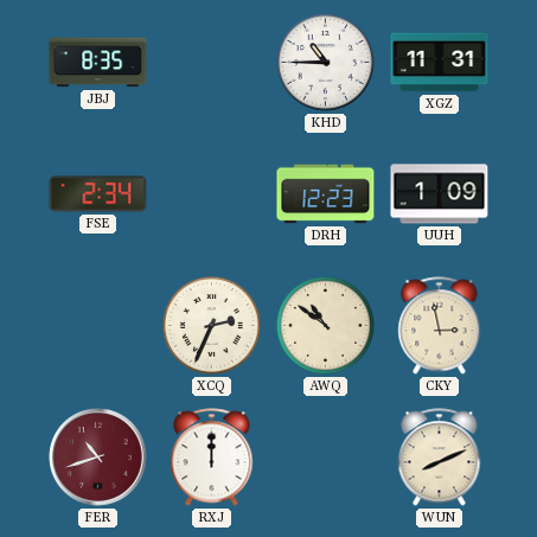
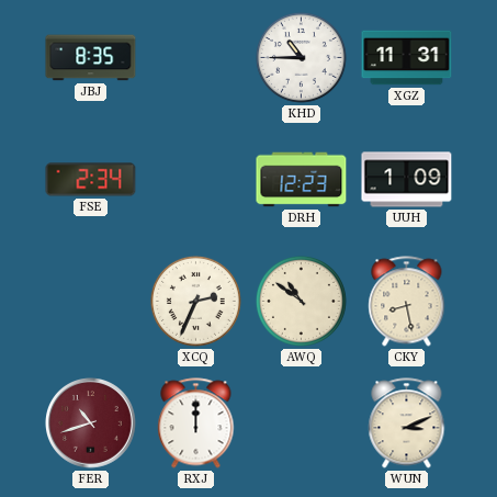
CKY: 2:58 -> 8:28 (407, 302)
WUN: 8:11 -> 3:11 (407, 423)
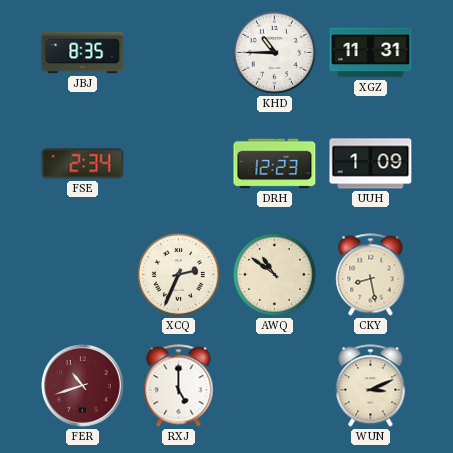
RXJ: 12:00 -> 5:00 (179, 386)
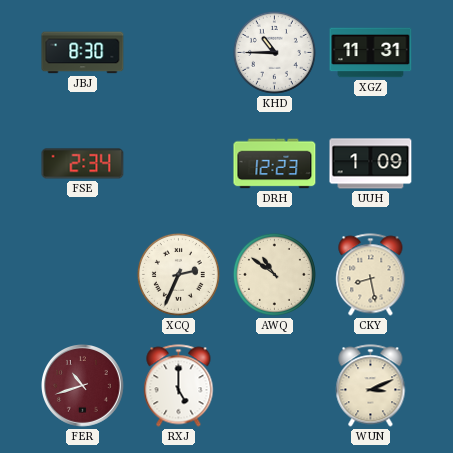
JBJ: 8:35 -> 8:30 (83, 53)
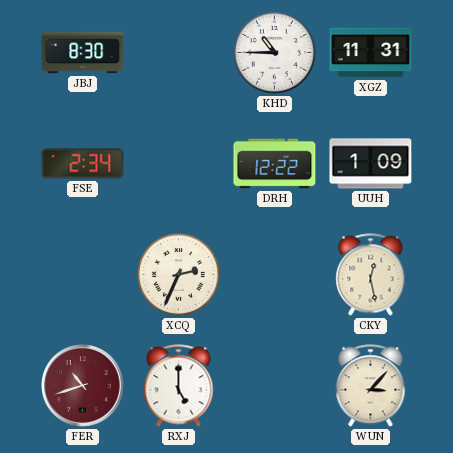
DRH: 12:23 -> 12:22 (275, 164)
AWQ: 10:51 -> none (274, 274)
CKY: 8:28 -> 12:28 (371, 275)
WUN: 3:11 -> 3:07 (371, 386)
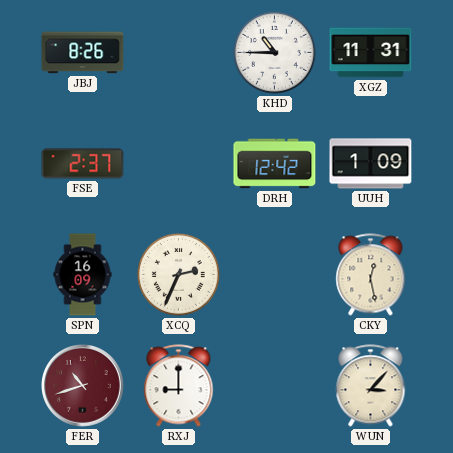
JBJ: 8:30 -> 8:26 (83, 53)
FSE: 2:34 -> 2:37 (83, 164)
DRH: 12:22 -> 12:42 (275, 164)
SPN: none -> 16:09 (83, 275)
RXJ: 5:00 -> 9:00 (179, 386)
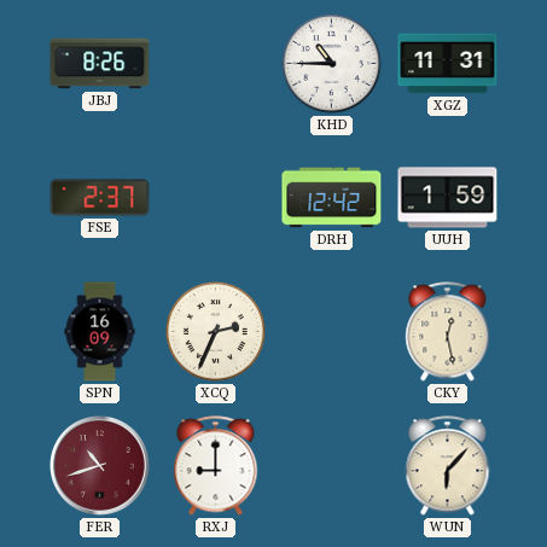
UUH: 1:09 -> 1:59 (448, 198)
WUN: 3:07 -> 6:07 (448, 466)
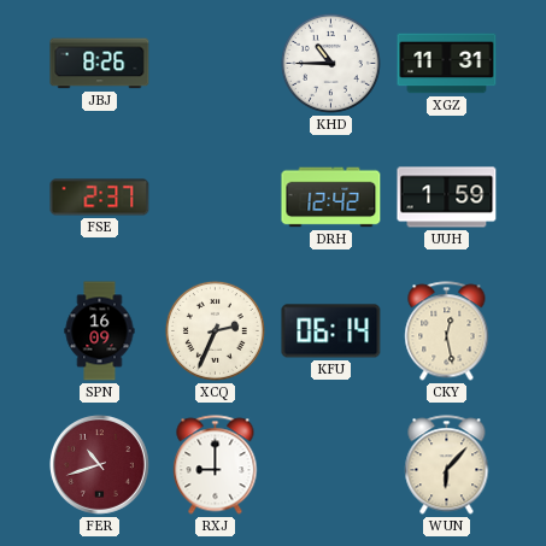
KFU: none -> 06:14 (331, 331)
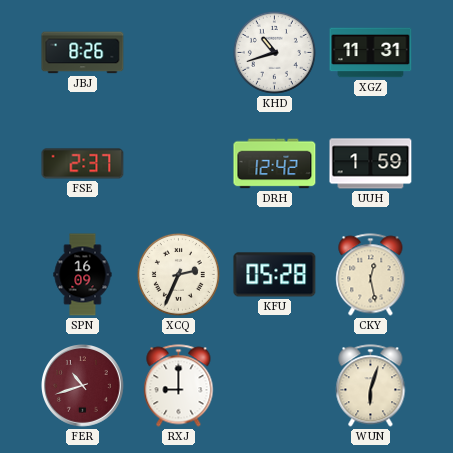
KHD: 10:45 -> 10:42 (274, 52)
KFU: 06:14 -> 05:28 (275, 275)
WUN: 6:07 -> 6:03 (371, 386)
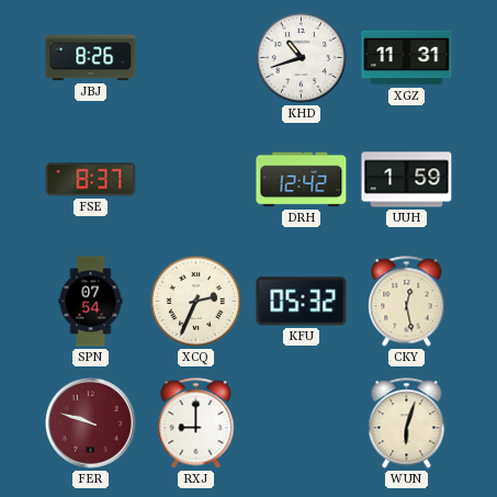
FSE: 2:37 -> 8:37 (91, 180)
SPN: 16:09 -> 07:54 (91, 302)
KFU: 05:28 -> 05:32 (302, 302)
FER: 10:42 -> 9:48 (91, 423)
